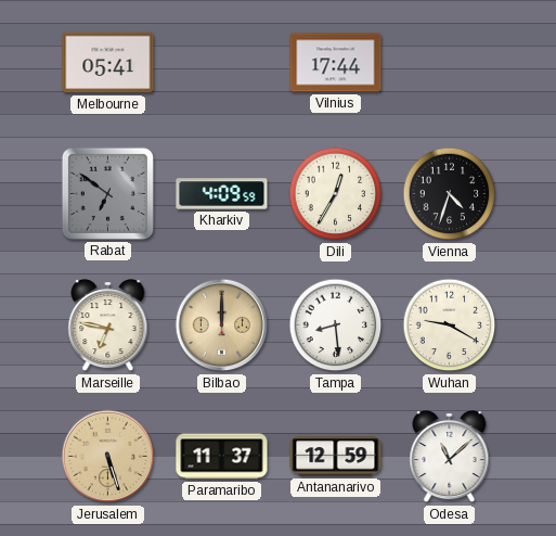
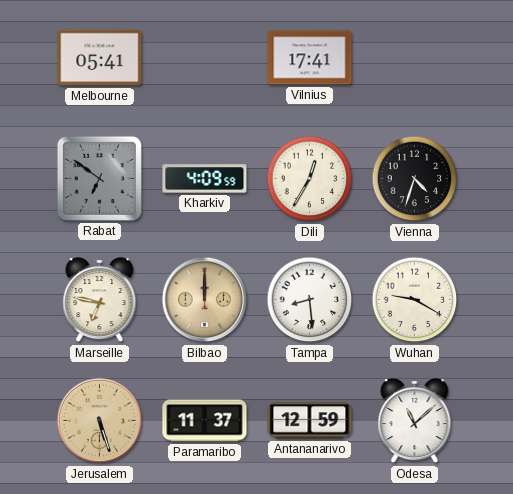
Vilnius: 17:44 -> 17:41 (310, 58)
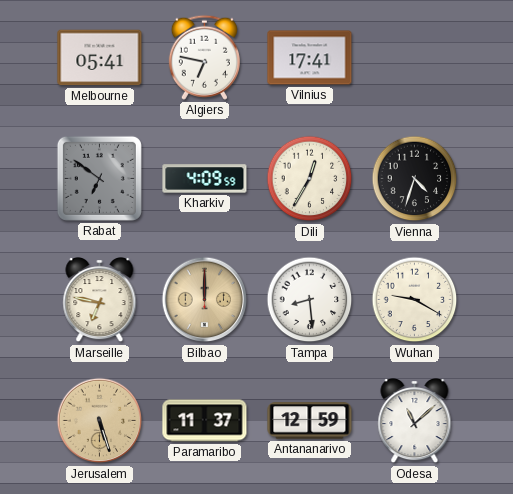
Algiers: none -> 6:47 (204, 57)
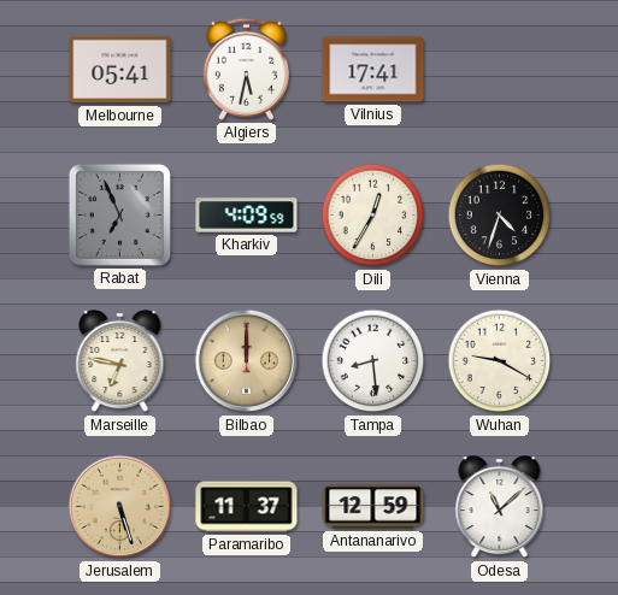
Algiers: 6:47 -> 5:32 (246, 69)
Rabat: 6:51 -> 6:56 (119, 214)
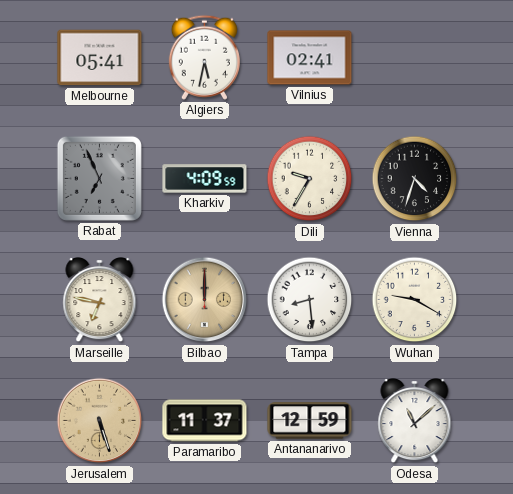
Vilnius: 17:41 -> 02:41 (310, 58)
Dili: 12:35 -> 9:35 (310, 179)
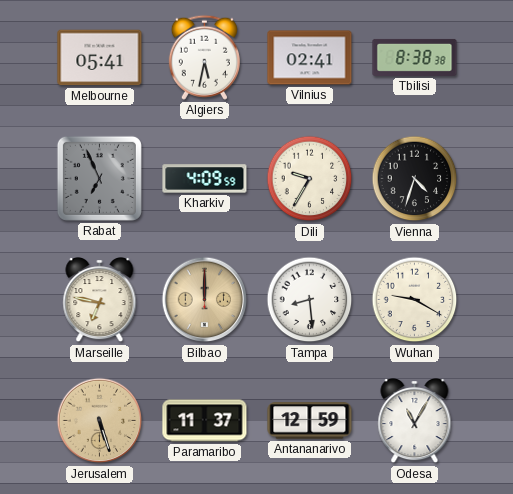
Tbilisi: none -> 8:38 (415, 57)
Odesa: 11:08 -> 11:05 (415, 422)
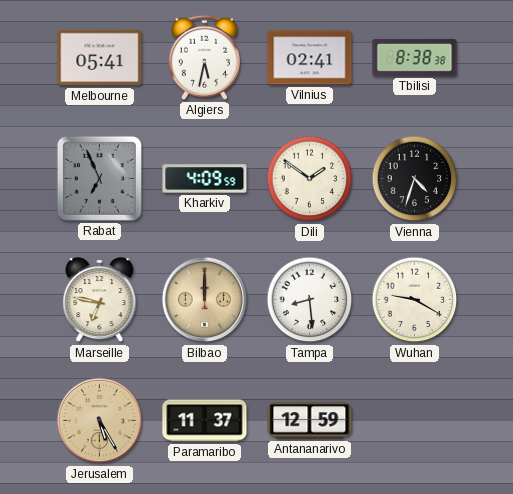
Dili: 9:35 -> 1:51 (310, 179)
Jerusalem: 5:27 -> 5:25 (100, 421)
Odesa: 11:05 -> none (415, 422)
